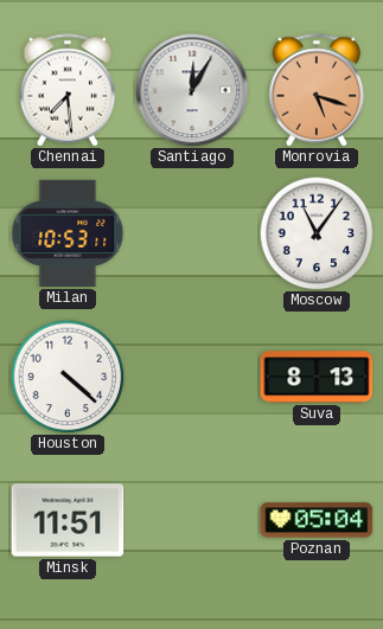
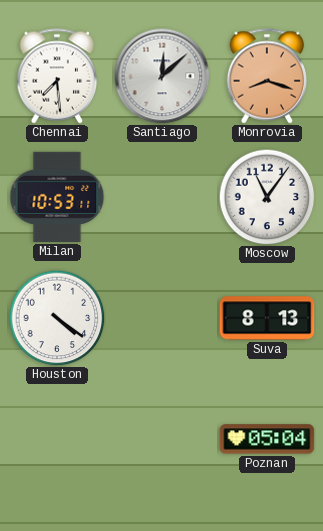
Santiago: 12:05 -> 12:08 (162, 76)
Monrovia: 5:18 -> 8:18 (267, 76)
Houston: 4:22 -> 4:21 (57, 318)
Minsk: 11:51 -> none (68, 520)
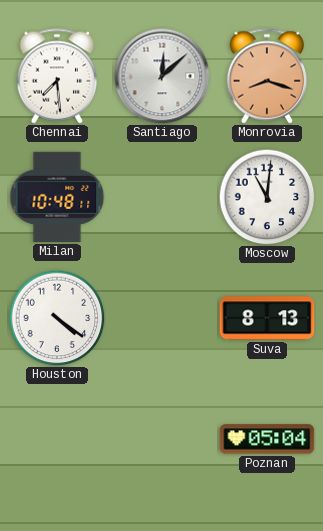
Milan: 10:53 -> 10:48 (57, 197)
Moscow: 11:06 -> 11:01 (267, 197)
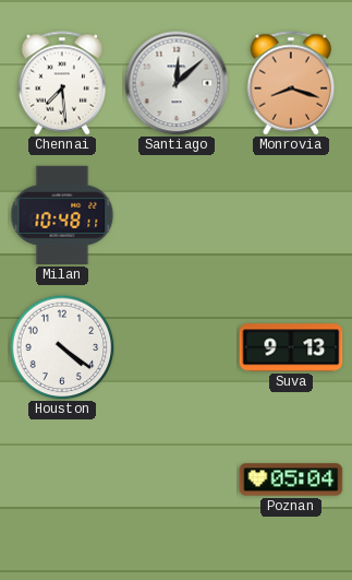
Moscow: 11:01 -> none (267, 197)
Suva: 8:13 -> 9:13 (291, 347)
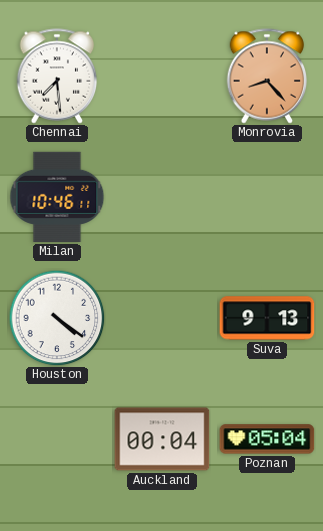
Santiago: 12:08 -> none (177, 83)
Monrovia: 8:18 -> 8:23 (267, 76)
Milan: 10:48 -> 10:46 (57, 197)
Auckland: none -> 00:04 (162, 439)
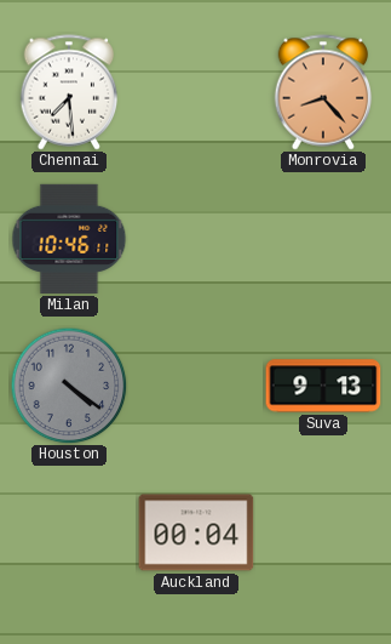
Houston dial: white -> grey (69, 386)
Poznan: 05:04 -> none (267, 439)
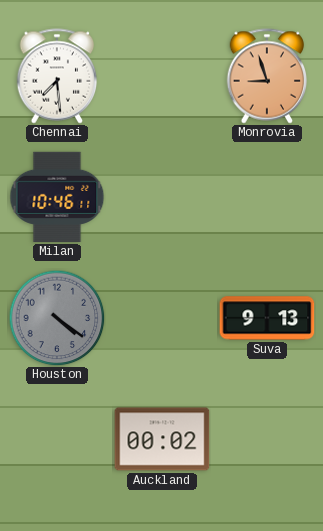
Monrovia: 8:23 -> 8:57 (267, 76)
Auckland: 00:04 -> 00:02 (162, 439)
